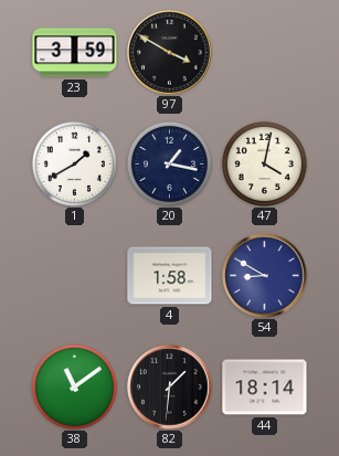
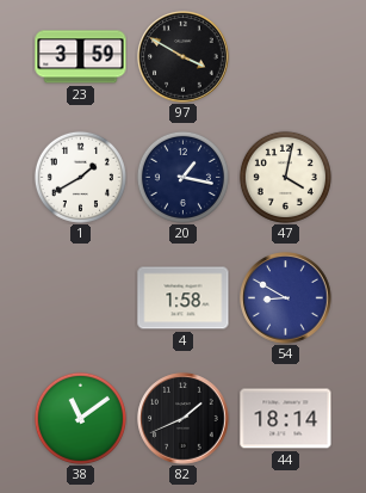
82: 1:31 -> 1:41 (184, 419)
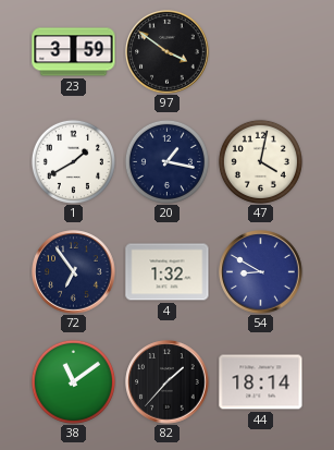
97: 3:50 -> 3:51 (168, 52)
72: none -> 6:54 (74, 272)
4: 1:58 -> 1:32 (168, 272)
82: 1:41 -> 1:37 (168, 382)
